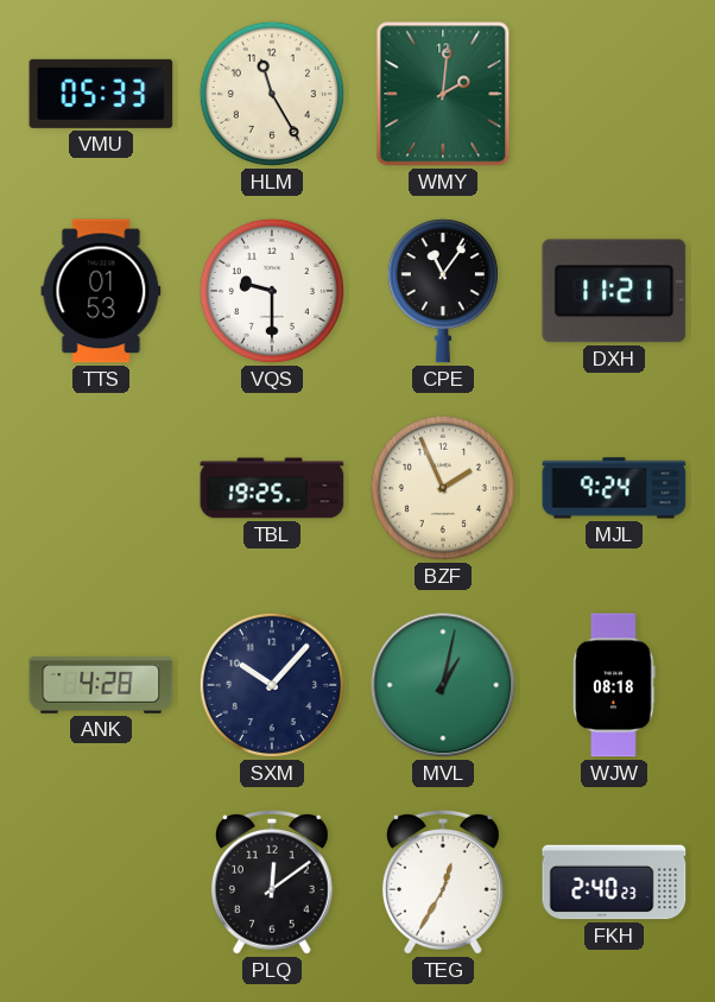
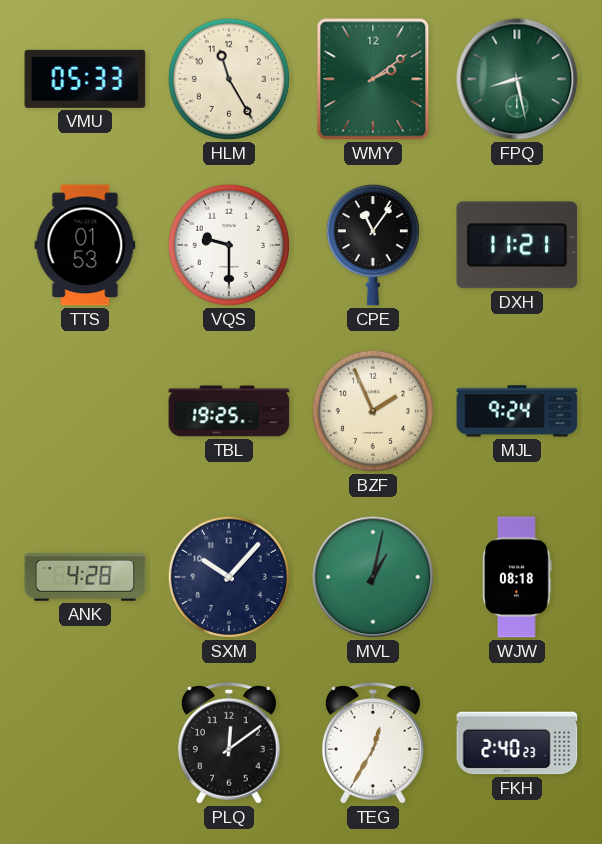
WMY: 2:01 -> 2:09 (373, 79)
FPQ: none -> 8:28 (517, 79)
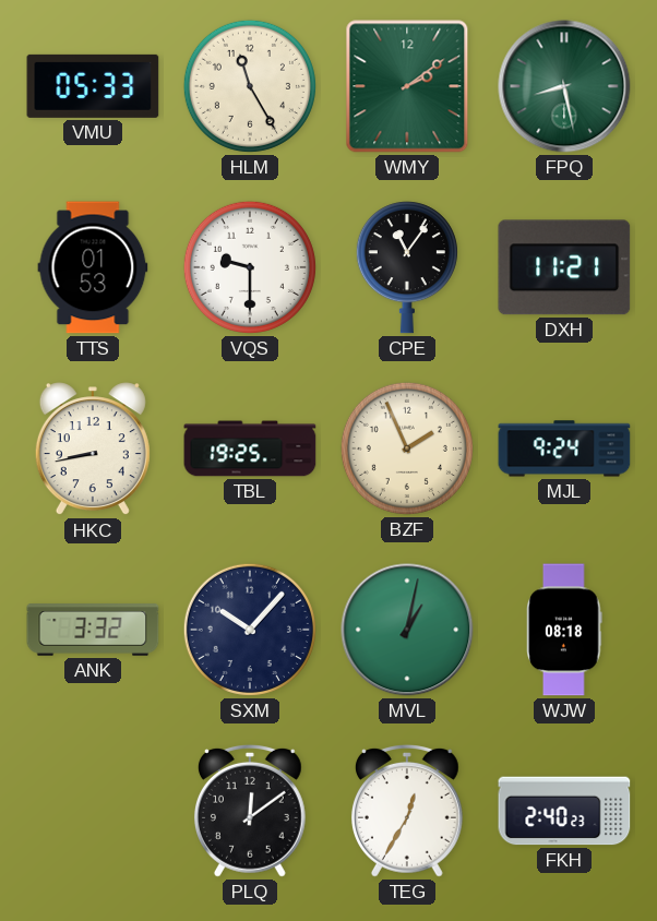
HKC: none -> 8:43 (93, 450)
ANK: 4:28 -> 3:32 (93, 630)
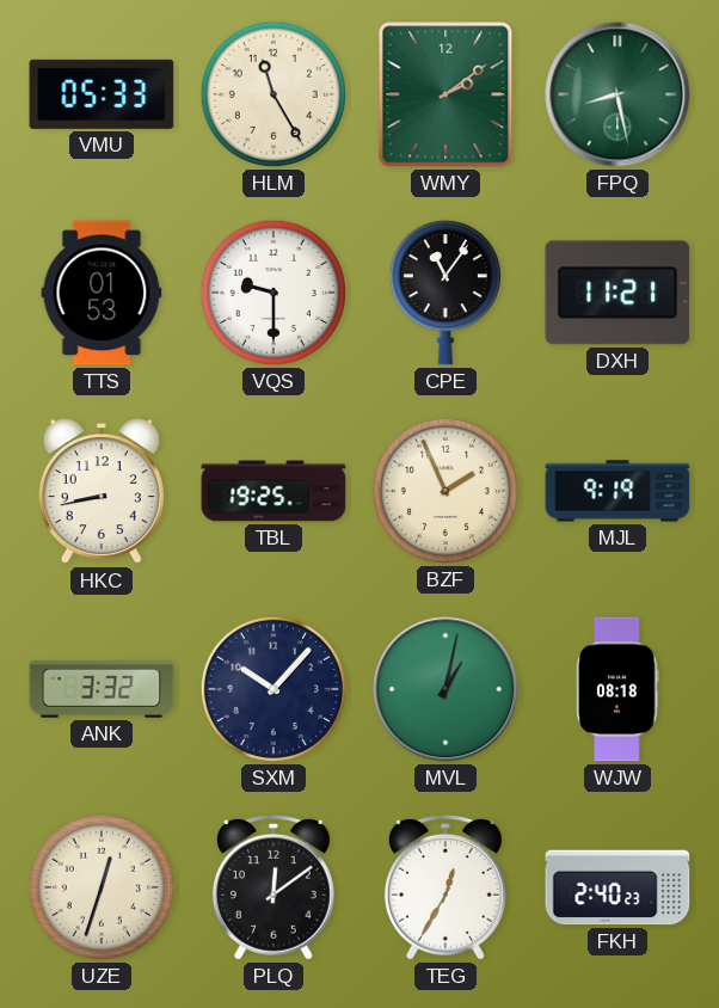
MJL: 9:24 -> 9:19 (617, 491)
UZE: none -> 12:33 (102, 887)
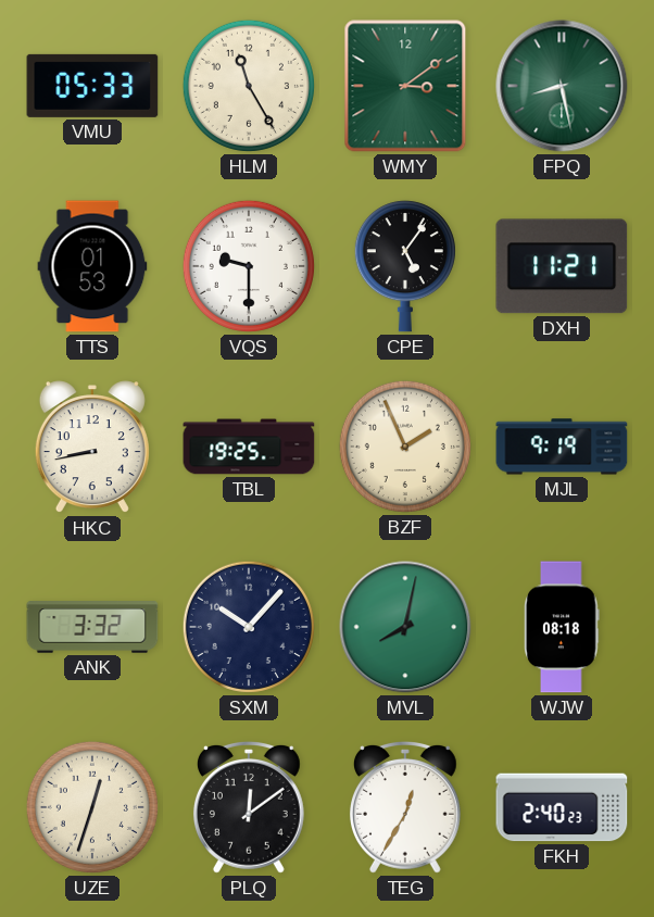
WMY: 2:09 -> 3:09 (405, 86)
CPE: 11:06 -> 5:06 (405, 266)
MVL: 1:02 -> 8:02 (405, 627)
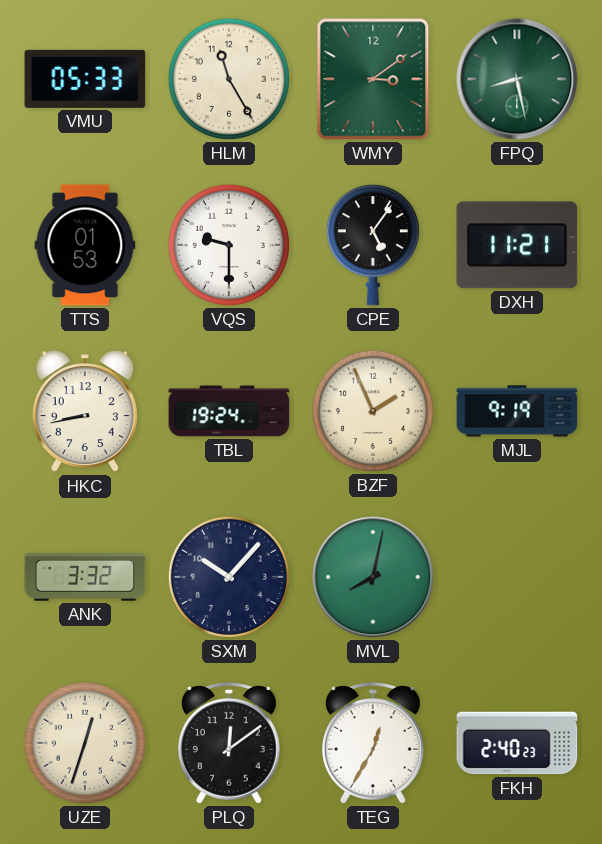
TBL: 19:25 -> 19:24 (229, 411)
WJW: 08:18 -> none (562, 627)
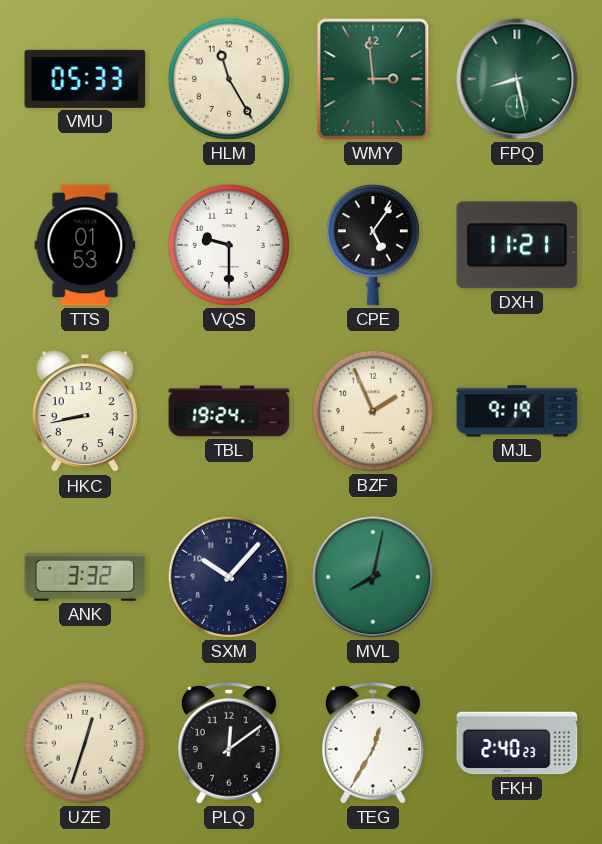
WMY: 3:09 -> 2:59 (373, 79)
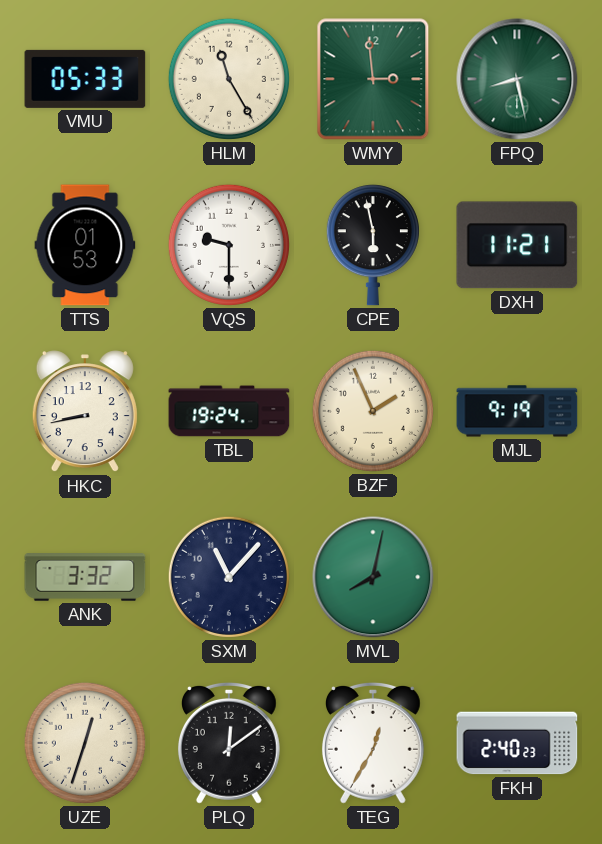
CPE: 5:06 -> 5:58 (373, 245)
SXM: 10:07 -> 11:07 (229, 577)
